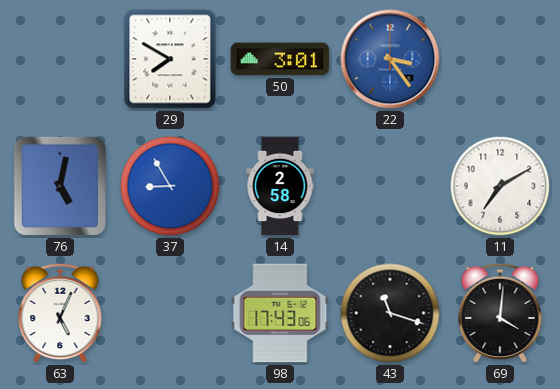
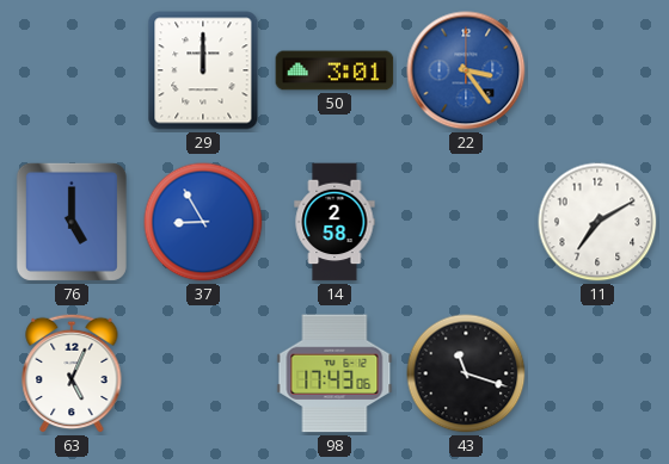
29: 7:50 -> 12:00 (203, 70)
76: 5:02 -> 5:00 (72, 222)
69: 4:01 -> none (500, 313)
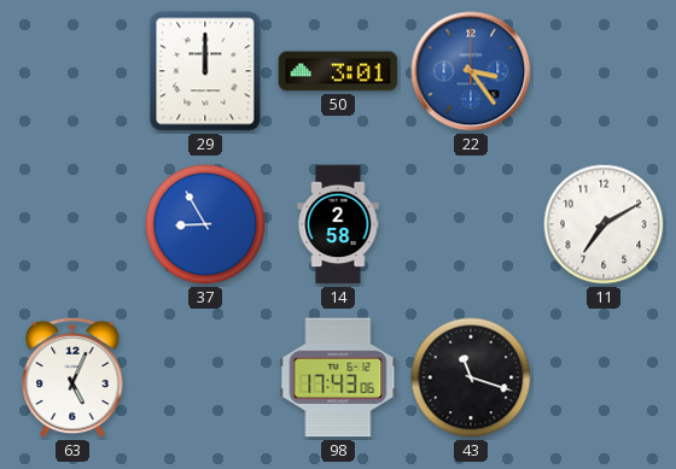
76: 5:00 -> none (72, 222)
